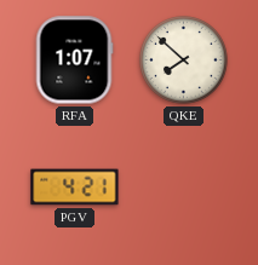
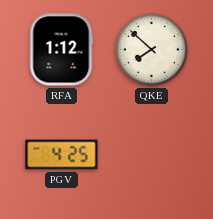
RFA: 1:07 -> 1:12 (61, 50)
PGV: 4:21 -> 4:25 (62, 155)
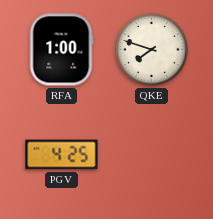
RFA: 1:12 -> 1:00 (61, 50)
QKE: 7:52 -> 7:48 (152, 50)
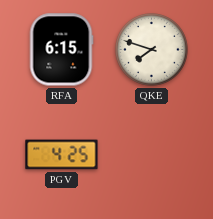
RFA: 1:00 -> 6:15 (61, 50)
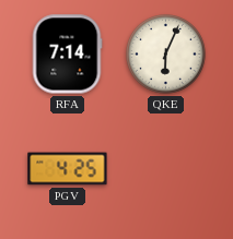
RFA: 6:15 -> 7:14 (67, 55)
QKE: 7:48 -> 6:04 (166, 55)
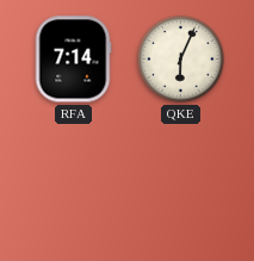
PGV: 4:25 -> none (68, 169)
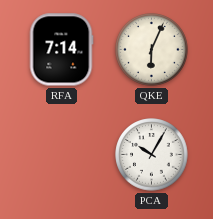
PCA: none -> 10:05 (152, 155)
